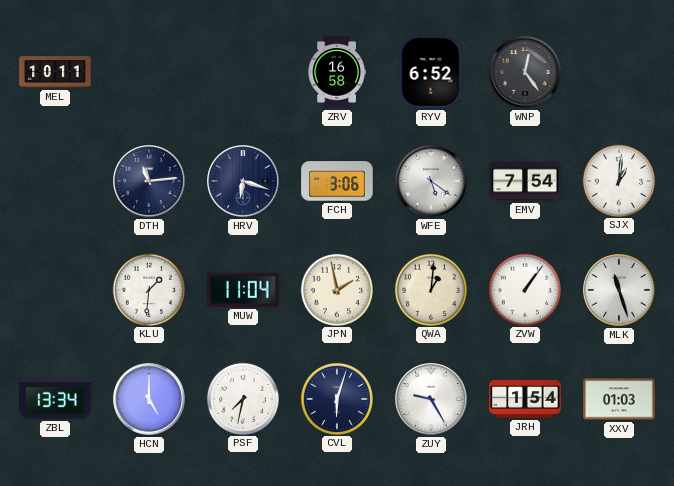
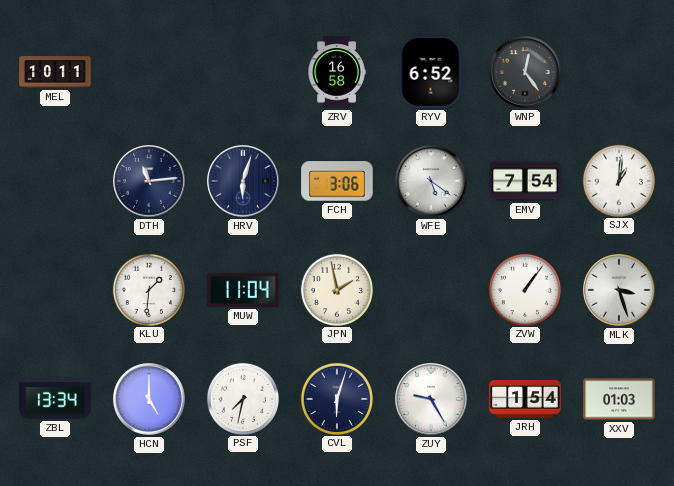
HRV: 6:18 -> 6:03 (243, 181)
QWA: 1:01 -> none (430, 289)
MLK: 11:27 -> 3:27 (619, 290)
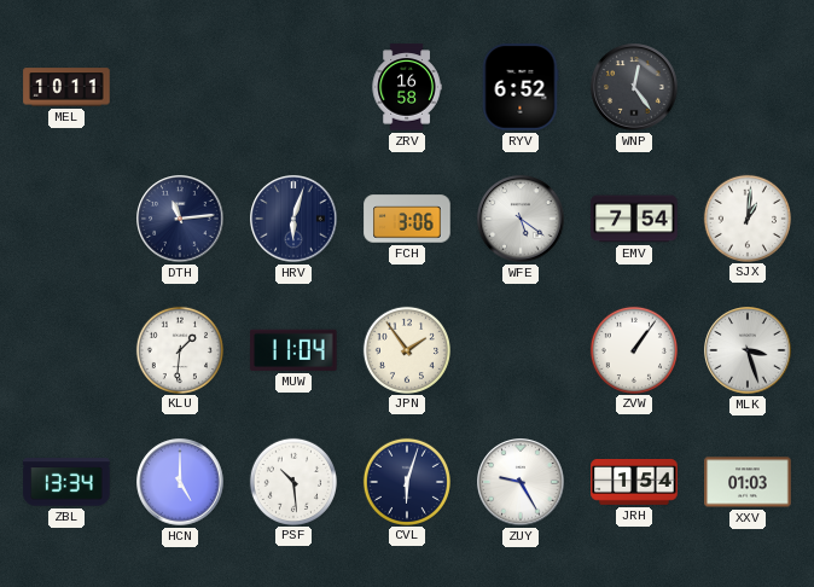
JPN: 1:58 -> 1:54 (406, 349)
PSF: 7:32 -> 10:29 (292, 481)
